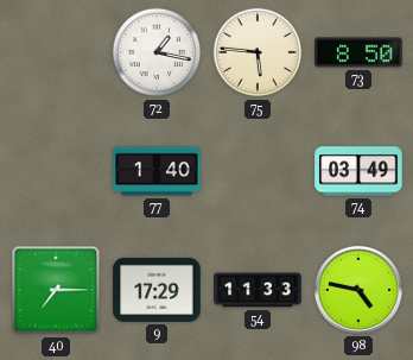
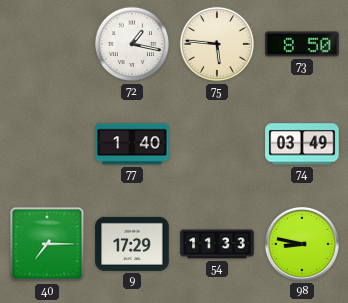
98: 4:47 -> 8:47 (302, 244)
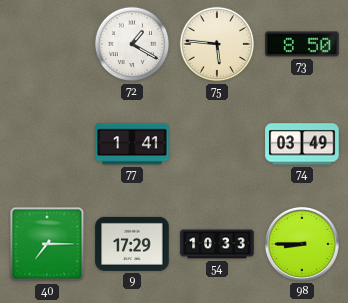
72: 1:17 -> 1:20 (132, 44)
77: 1:40 -> 1:41 (132, 144)
54: 11:33 -> 10:33 (217, 244)
98: 8:47 -> 8:45 (302, 244)
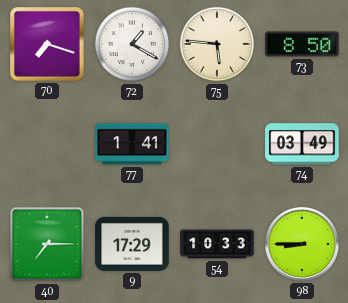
70: none -> 7:18 (48, 45)
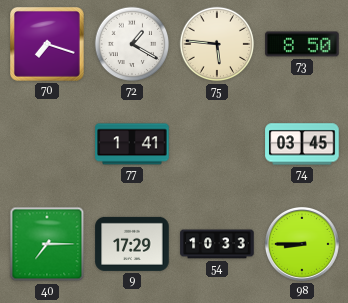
74: 03:49 -> 03:45 (302, 144)
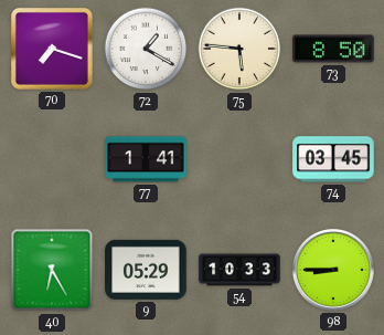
40: 7:15 -> 6:25 (52, 270)
9: 17:29 -> 05:29 (146, 270)
